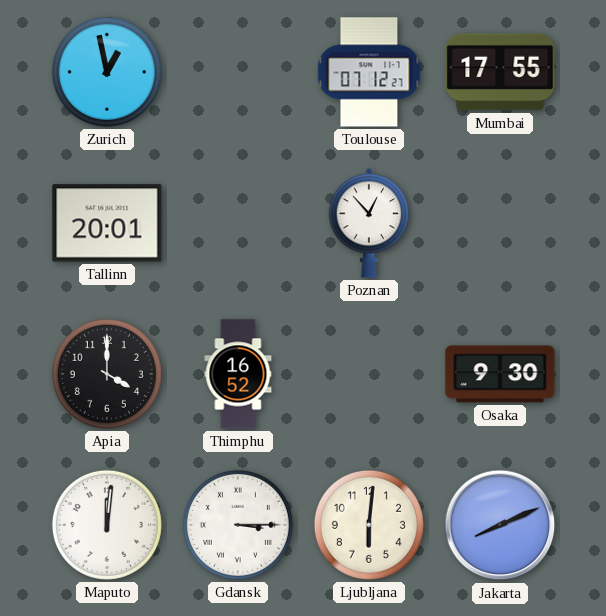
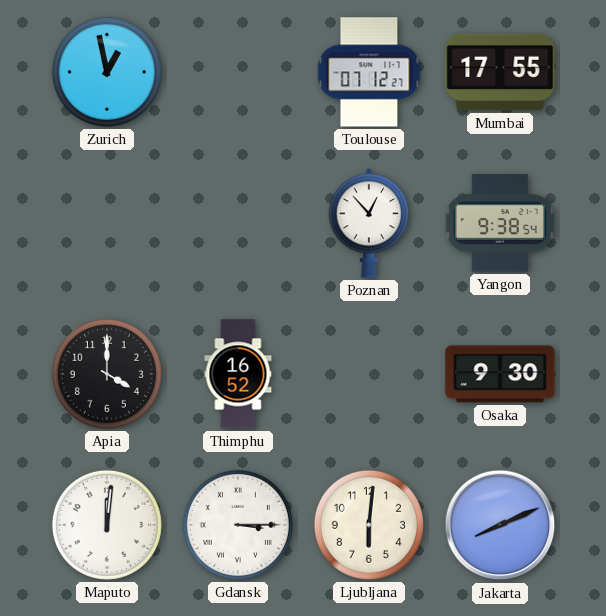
Tallinn: 20:01 -> none (107, 223)
Yangon: none -> 9:38 (500, 223)
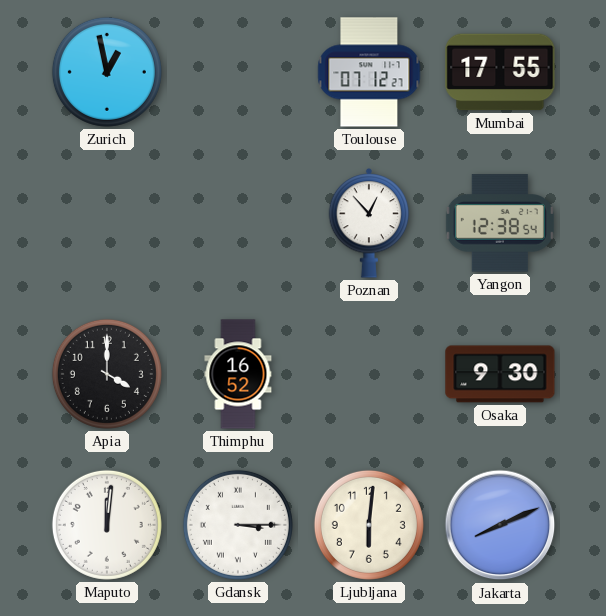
Yangon: 9:38 -> 12:38 (500, 223)
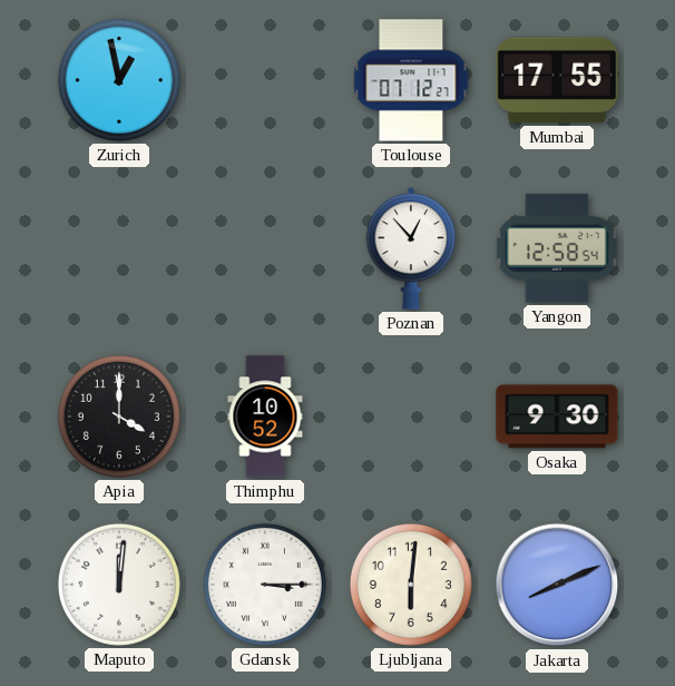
Yangon: 12:38 -> 12:58 (557, 248)
Thimphu: 16:52 -> 10:52 (265, 416)
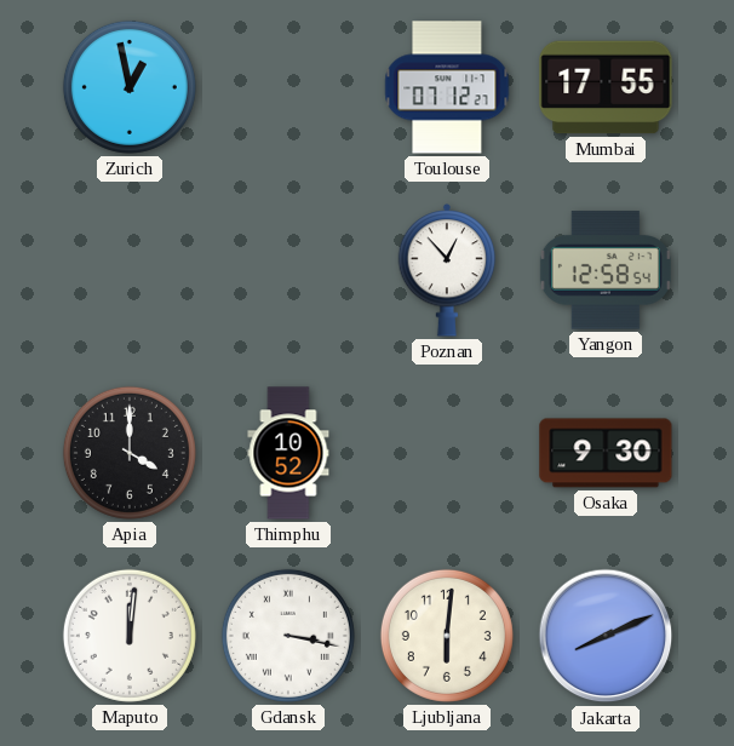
Gdansk: 3:15 -> 3:17 (288, 636)
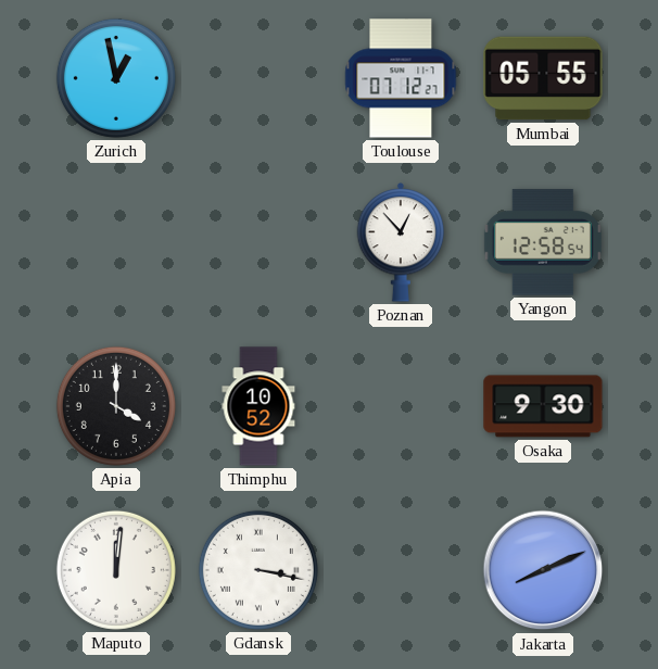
Mumbai: 17:55 -> 05:55 (543, 78)
Ljubljana: 6:01 -> none (447, 636)
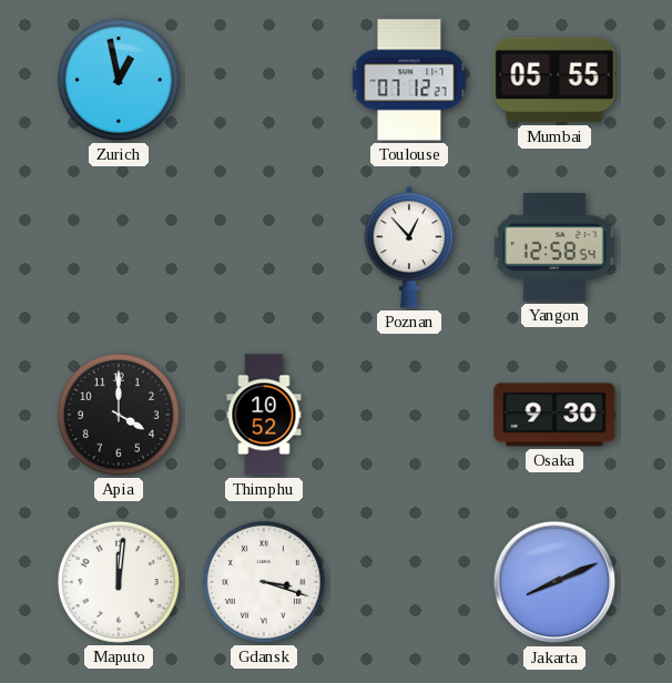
Gdansk: 3:17 -> 3:18 (264, 582)
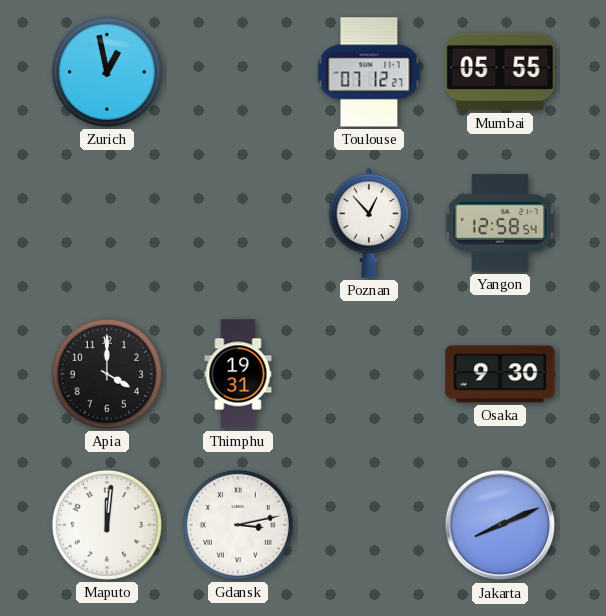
Thimphu: 10:52 -> 19:31 (238, 374)
Gdansk: 3:18 -> 3:13 (238, 525)
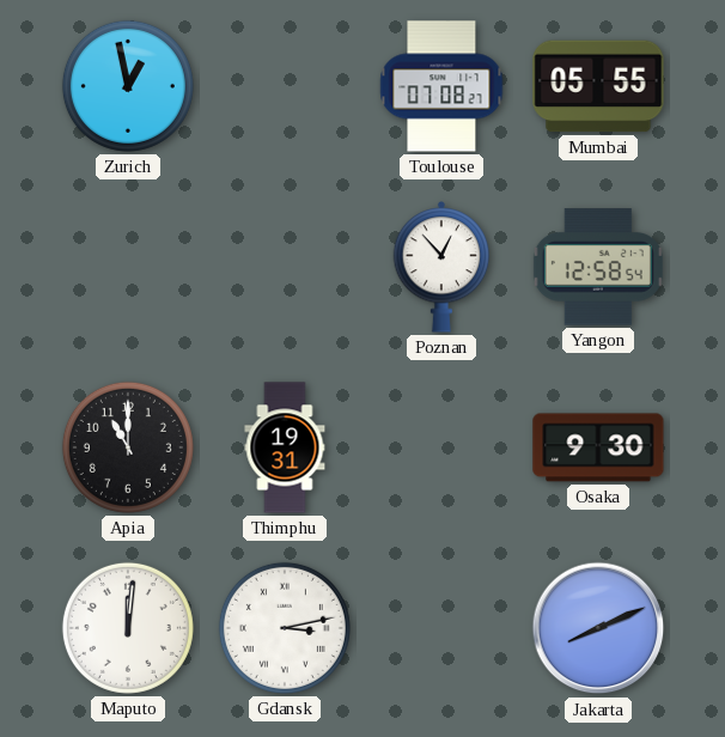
Toulouse: 07:12 -> 07:08 (441, 86)
Apia: 4:00 -> 11:00 (128, 447)
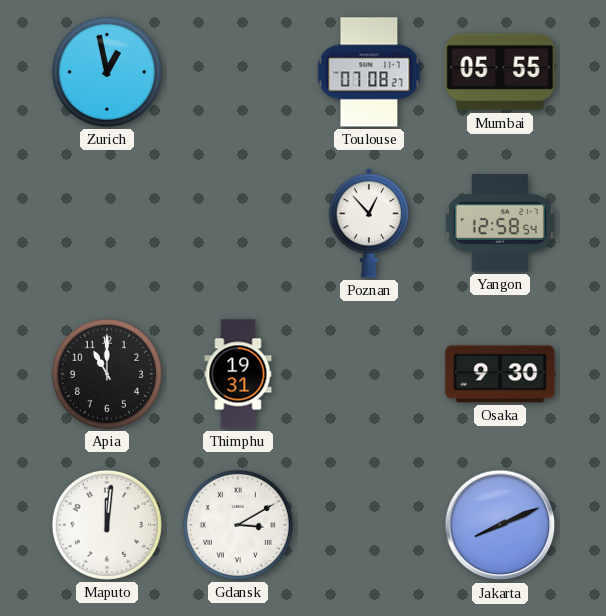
Gdansk: 3:13 -> 3:10 (238, 525)
